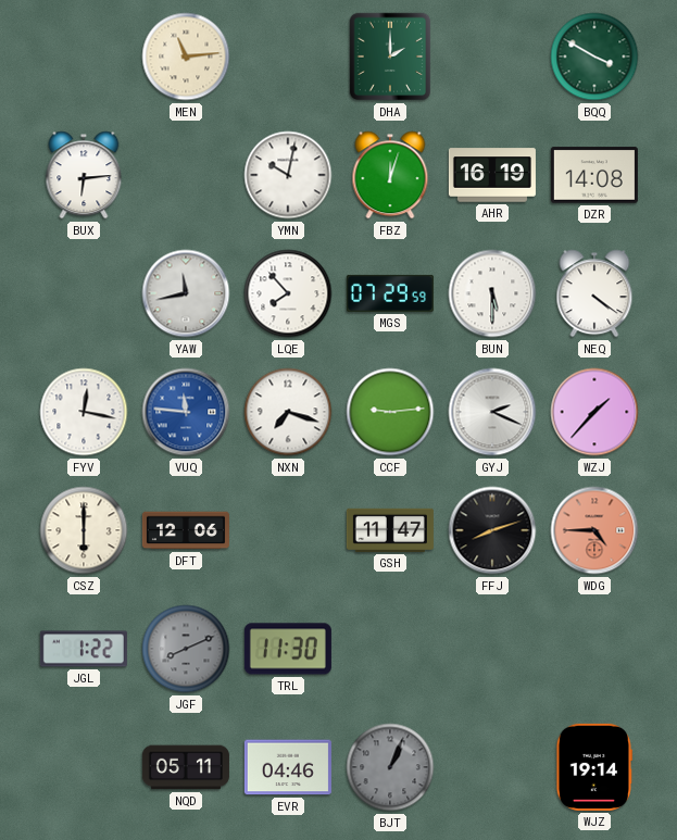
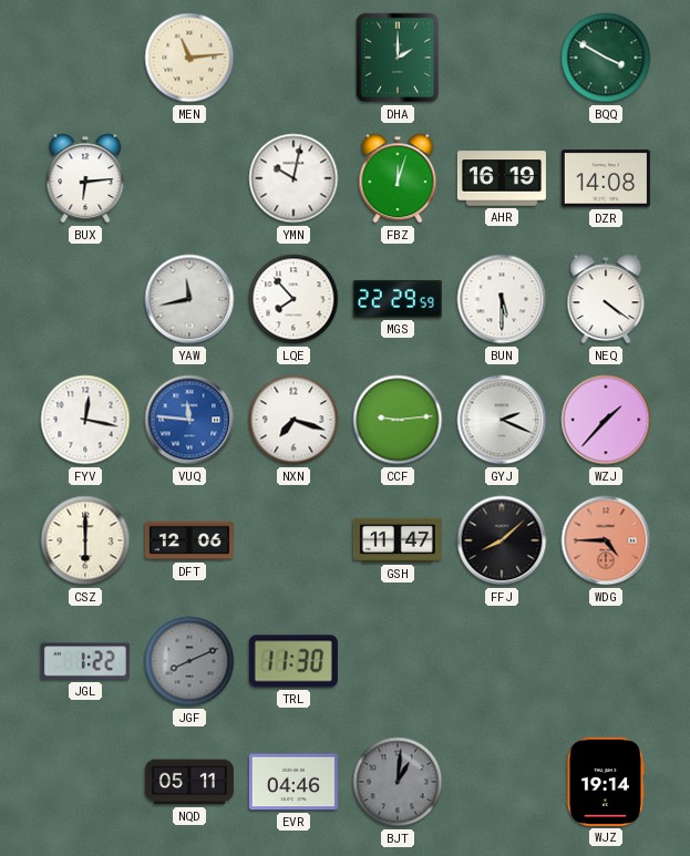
MGS: 07:29 -> 22:29 (398, 299)
FFJ: 8:12 -> 8:08 (502, 540)
BJT: 1:04 -> 1:01 (398, 782)
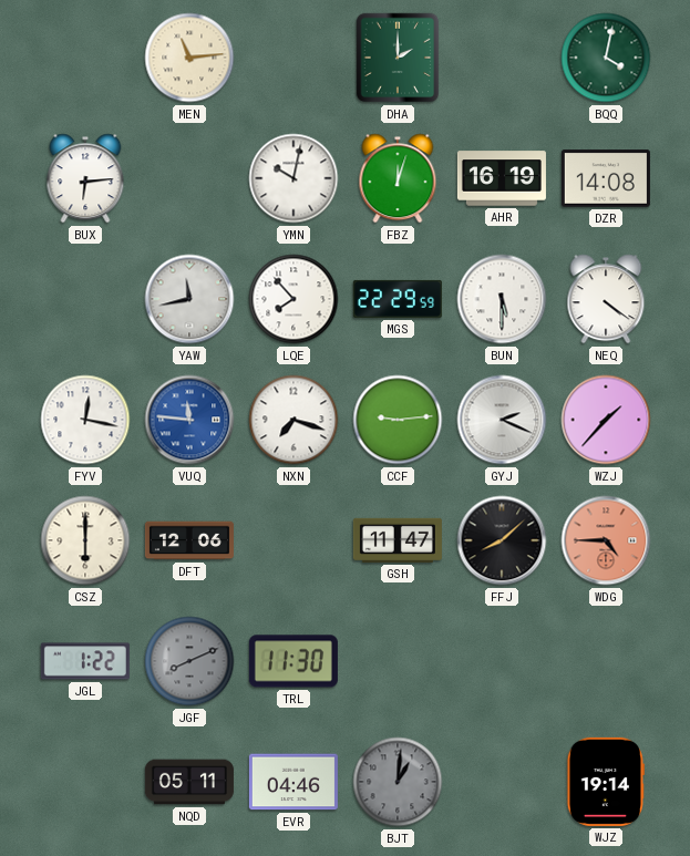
BQQ: 3:50 -> 4:02 (606, 58)
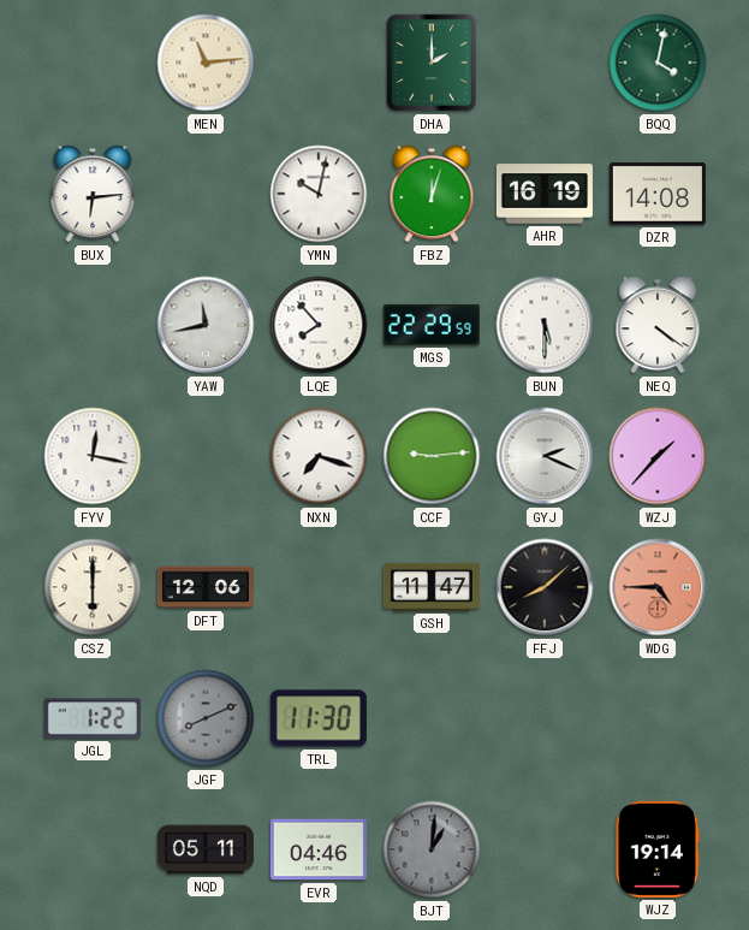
VUQ: 11:46 -> none (189, 420)
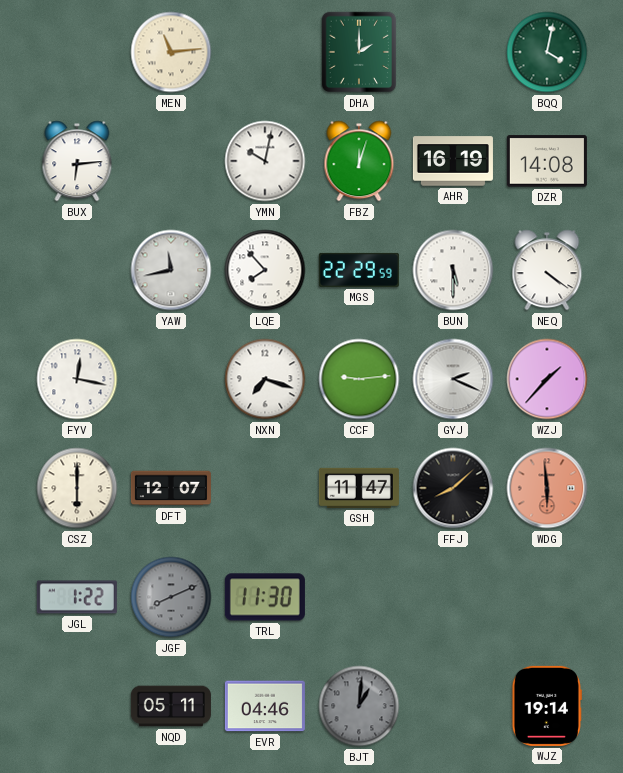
DFT: 12:06 -> 12:07 (171, 488)
WDG: 4:45 -> 5:59 (547, 488)
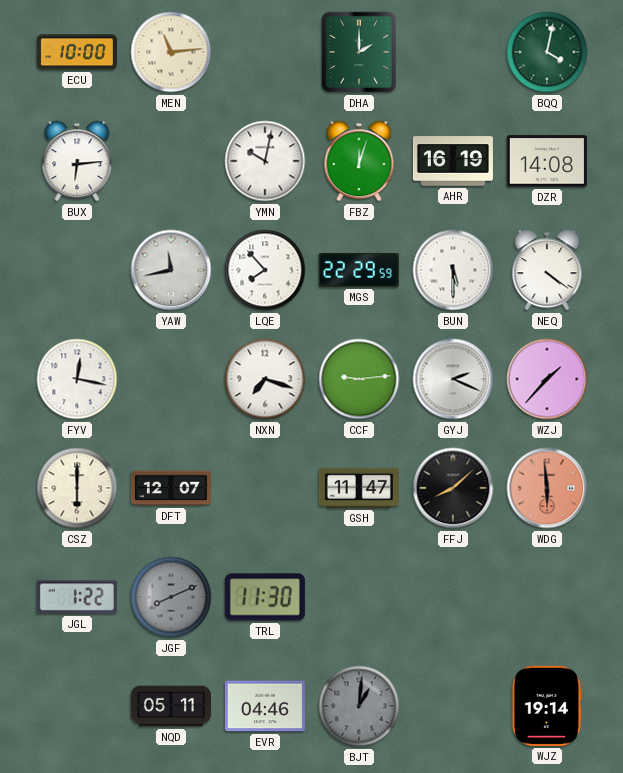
ECU: none -> 10:00 (77, 52)
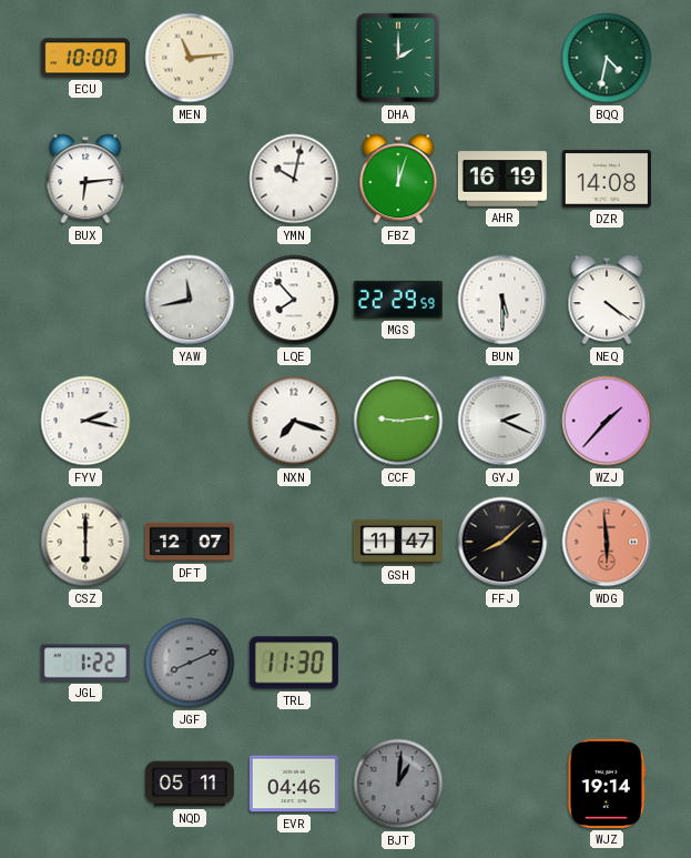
BQQ: 4:02 -> 4:32 (607, 58)
FYV: 12:17 -> 2:17 (85, 421)
